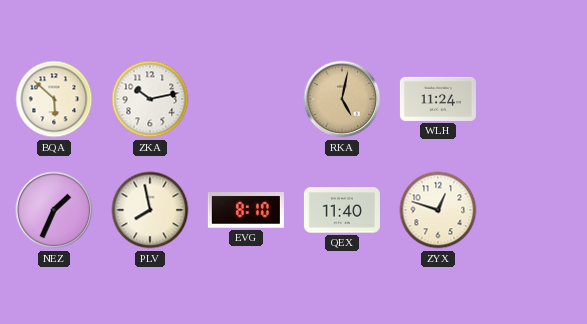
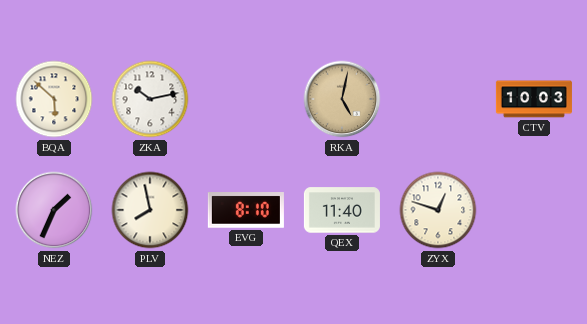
WLH: 11:24 -> none (438, 99)
CTV: none -> 10:03 (534, 99)
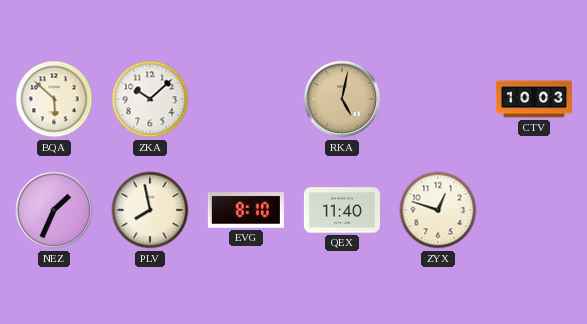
ZKA: 10:13 -> 10:08 (150, 99)
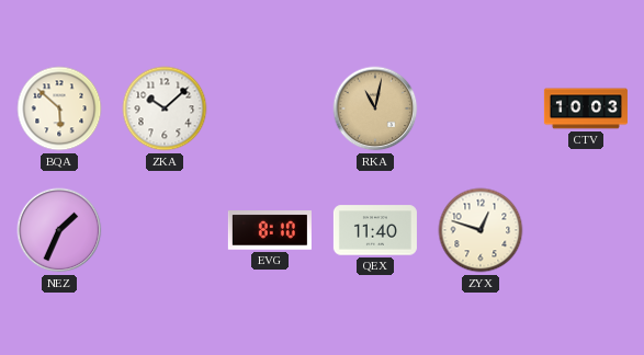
RKA: 5:02 -> 11:02 (375, 108)
PLV: 7:58 -> none (150, 210)
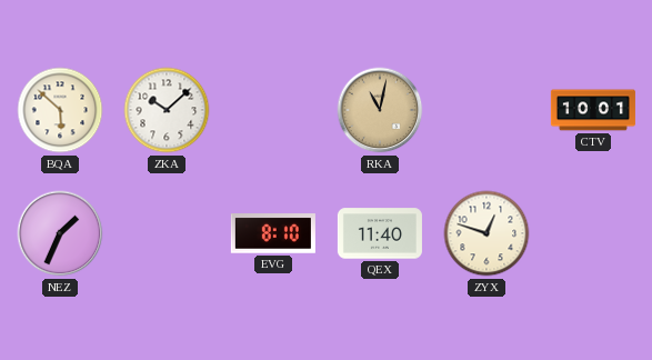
CTV: 10:03 -> 10:01 (593, 110)
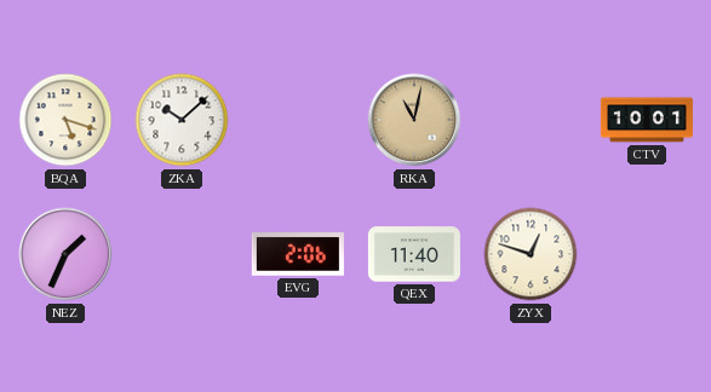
BQA: 5:52 -> 5:18 (65, 120)
EVG: 8:10 -> 2:06 (298, 255)
